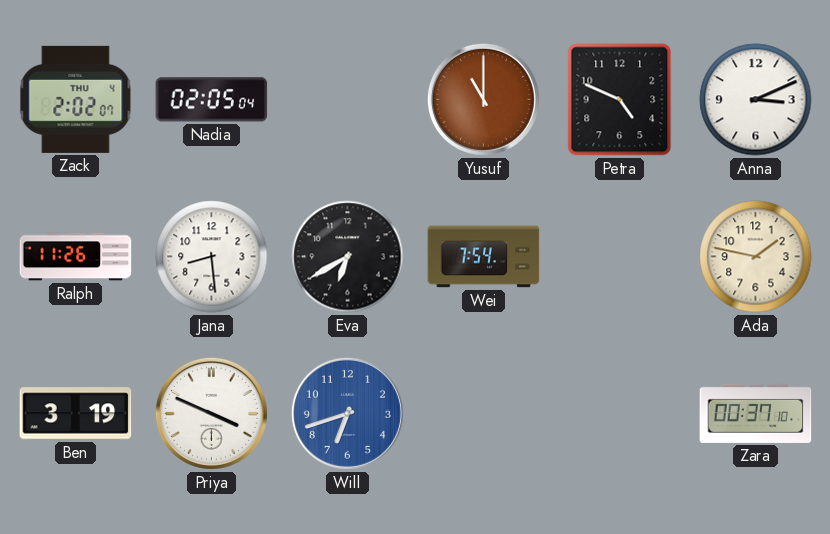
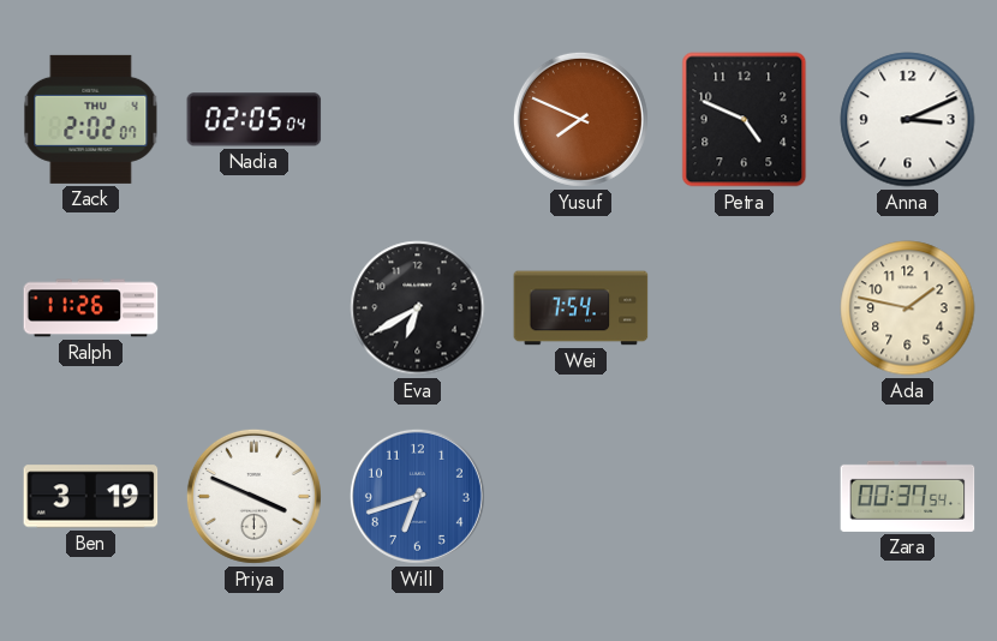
Yusuf: 11:00 -> 7:49 (580, 119)
Jana: 8:29 -> none (212, 257)
Zara: 00:37:10 -> 00:37:54 (908, 496)
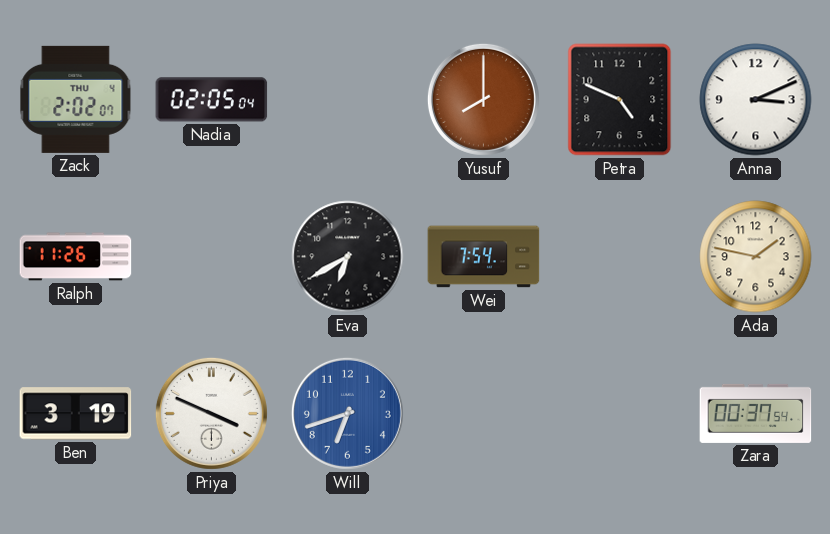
Yusuf: 7:49 -> 8:00 (483, 99)
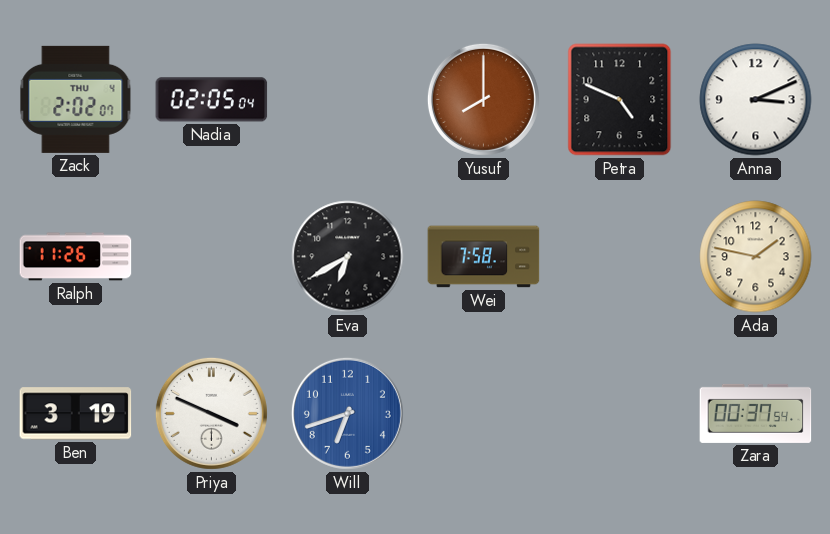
Wei: 7:54 -> 7:58 (484, 257)
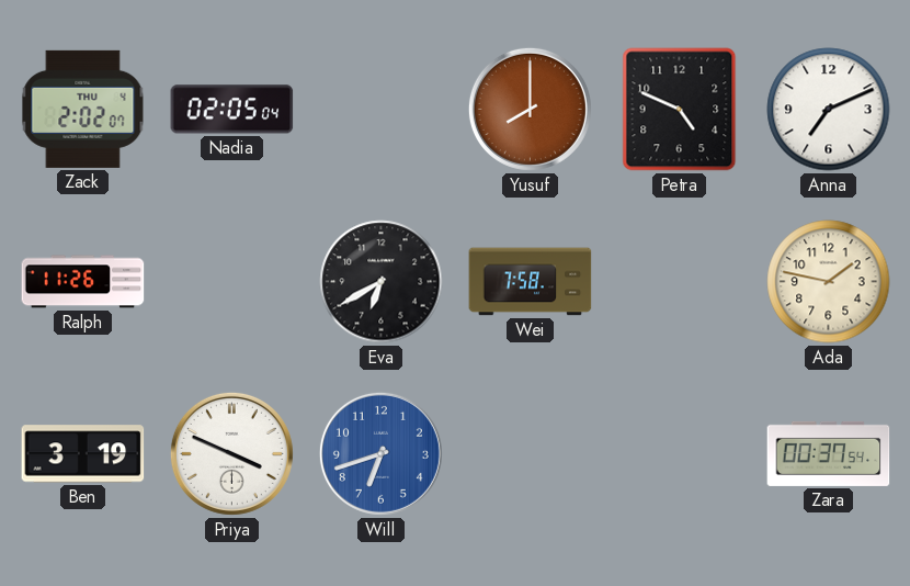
Anna: 3:11 -> 7:11 (829, 110)
